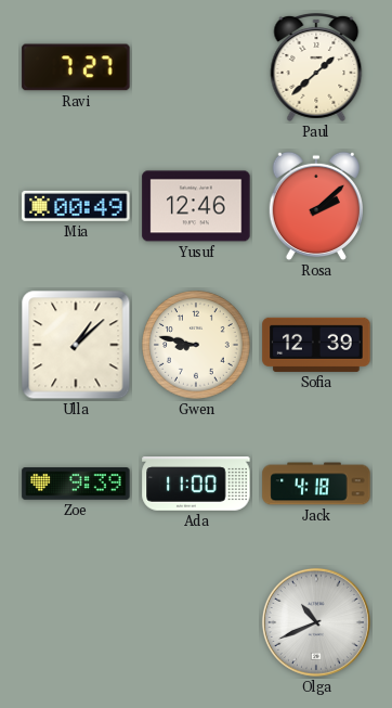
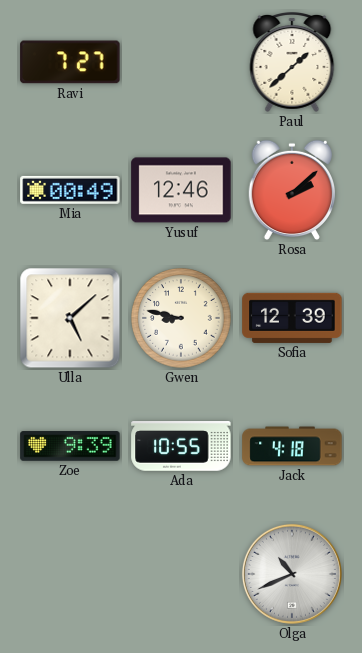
Ulla: 1:08 -> 5:08 (70, 318)
Ada: 11:00 -> 10:55 (181, 447)
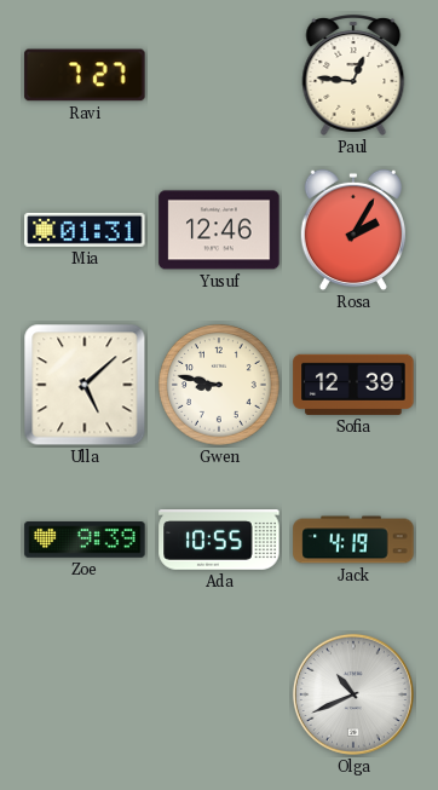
Paul: 1:38 -> 12:46 (353, 75)
Mia: 00:49 -> 01:31 (85, 230)
Rosa: 2:08 -> 2:05 (352, 230)
Jack: 4:18 -> 4:19 (353, 540)
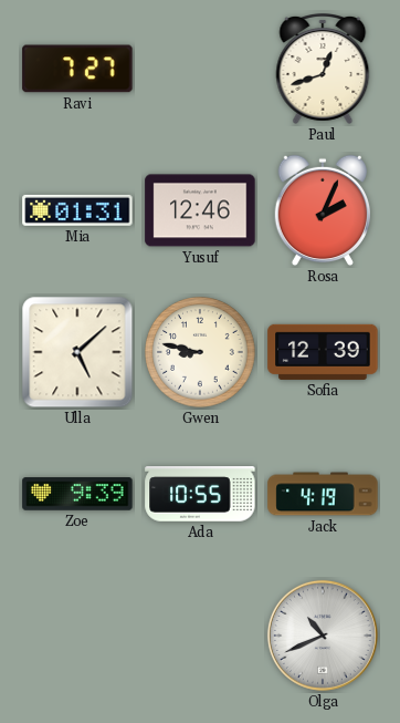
Paul: 12:46 -> 12:42 (323, 69)
Rosa: 2:05 -> 2:04 (322, 210)
